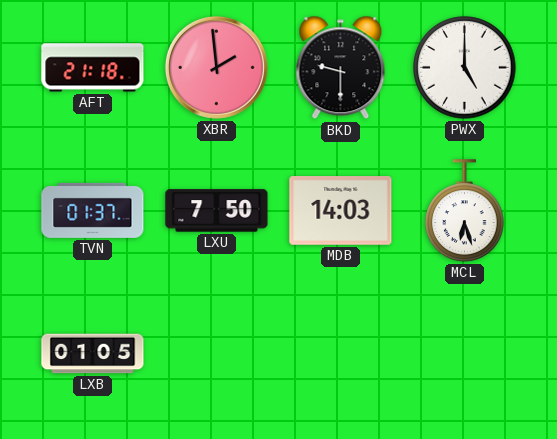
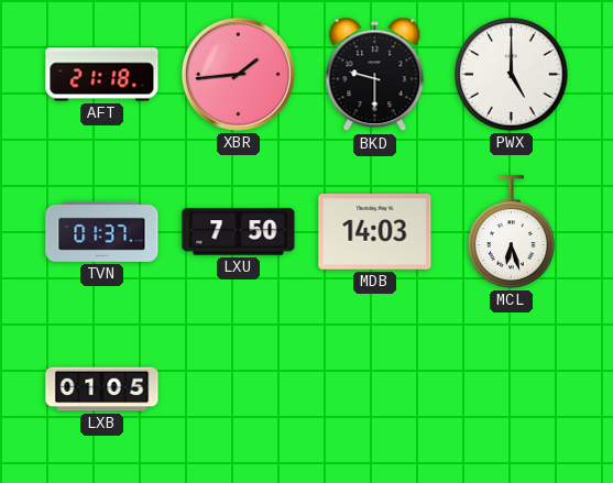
XBR: 1:59 -> 1:44 (238, 74)
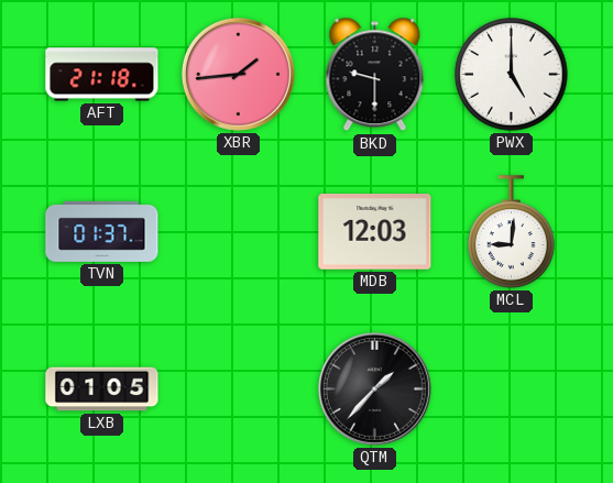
LXU: 7:50 -> none (239, 232)
MDB: 14:03 -> 12:03 (375, 232)
MCL: 6:27 -> 9:01 (512, 232)
QTM: none -> 1:37 (374, 388)
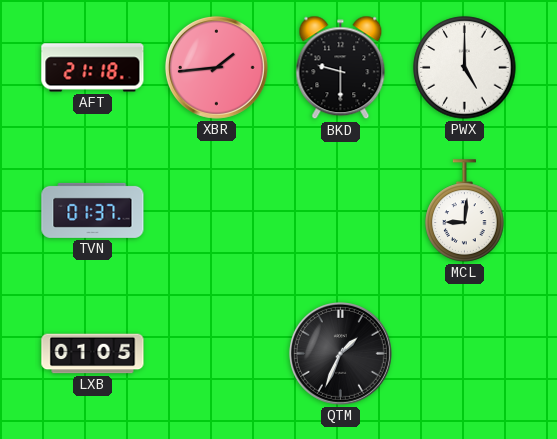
MDB: 12:03 -> none (375, 232)
QTM: 1:37 -> 1:34 (340, 353)
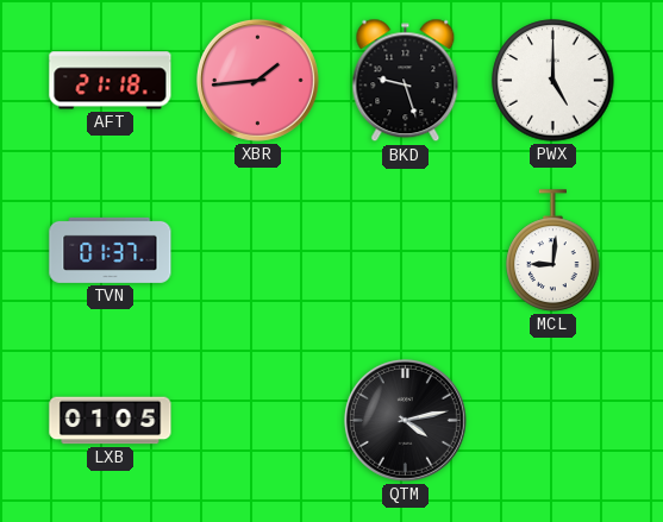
BKD: 9:30 -> 9:27 (406, 81)
QTM: 1:34 -> 4:13 (405, 420)
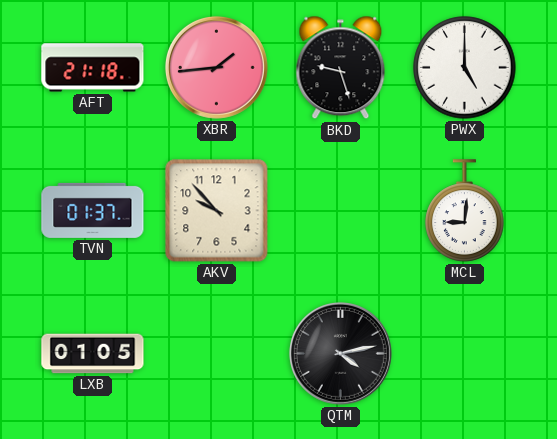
AKV: none -> 9:53 (217, 211)
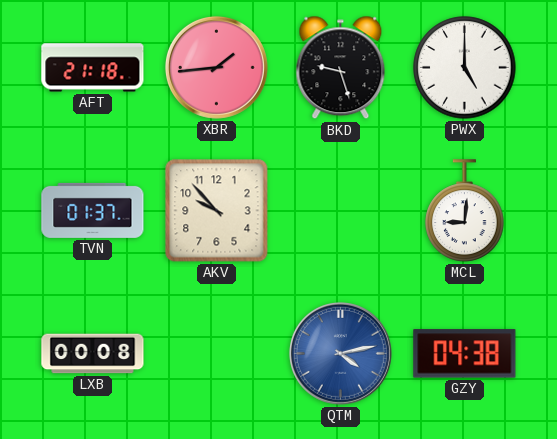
LXB: 01:05 -> 00:08 (93, 354)
QTM dial: black -> blue (340, 353)
GZY: none -> 04:38 (465, 354)
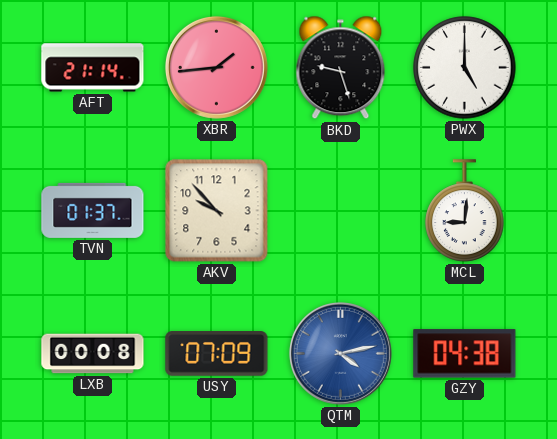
AFT: 21:18 -> 21:14 (93, 68)
USY: none -> 07:09 (217, 354)
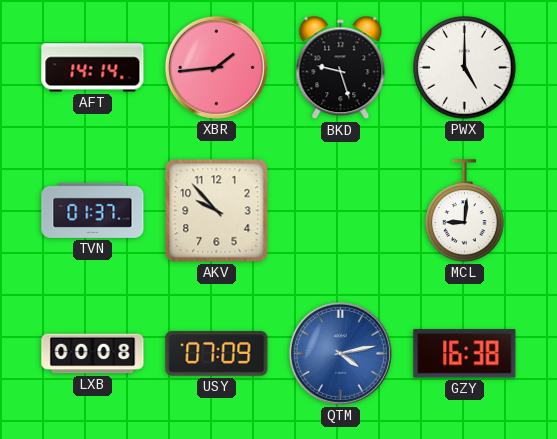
AFT: 21:14 -> 14:14 (93, 68)
GZY: 04:38 -> 16:38 (465, 354)
